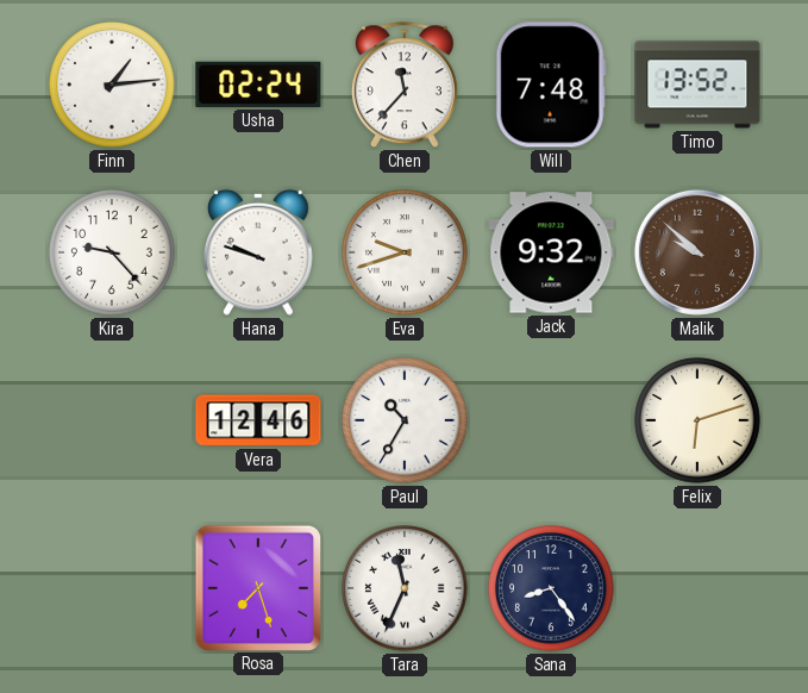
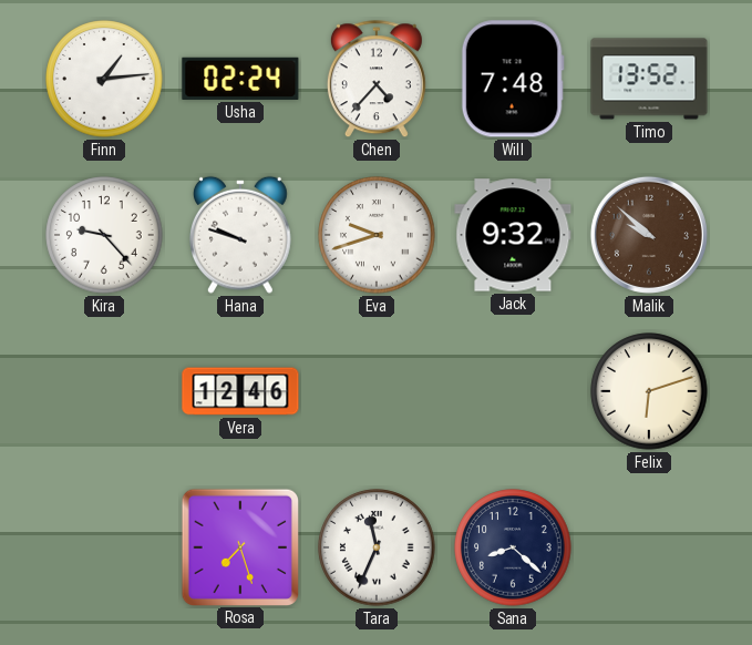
Chen: 11:37 -> 4:37 (377, 80)
Paul: 10:35 -> none (405, 420)
Sana: 8:24 -> 8:22 (513, 547)
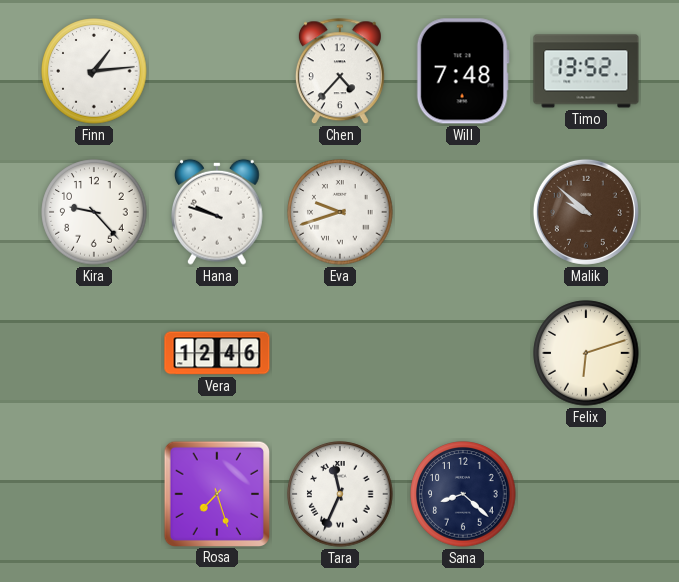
Usha: 02:24 -> none (240, 79)
Jack: 9:32 -> none (513, 235)
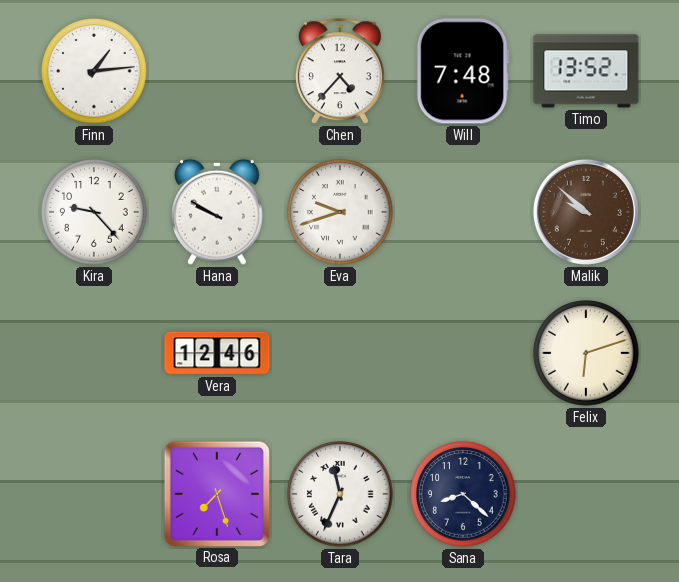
Hana: 9:48 -> 9:50 (218, 212)
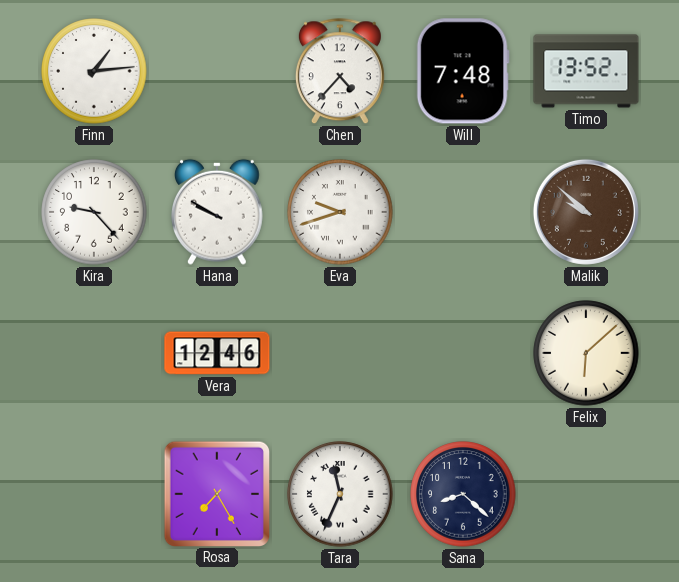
Felix: 6:12 -> 6:08 (586, 353)
Rosa: 7:27 -> 7:25 (216, 493)
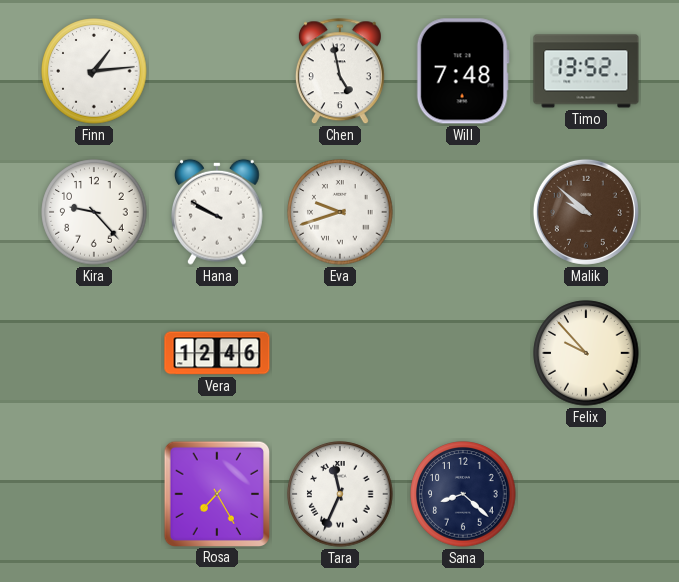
Chen: 4:37 -> 4:58 (340, 72)
Felix: 6:08 -> 9:53 (586, 353)
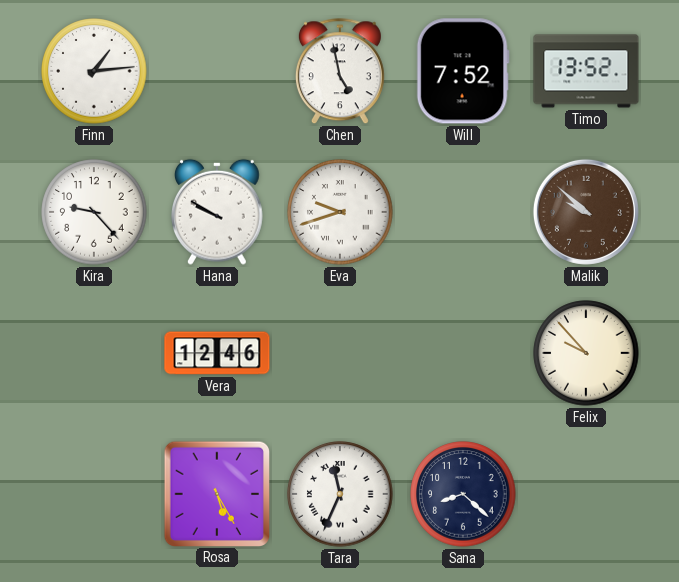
Will: 7:48 -> 7:52 (463, 71)
Rosa: 7:25 -> 5:25 (216, 493)
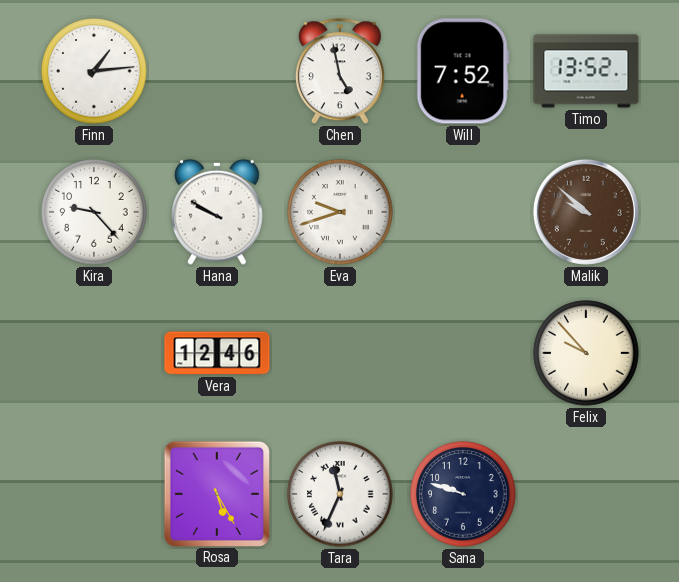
Sana: 8:22 -> 9:48 (463, 494)
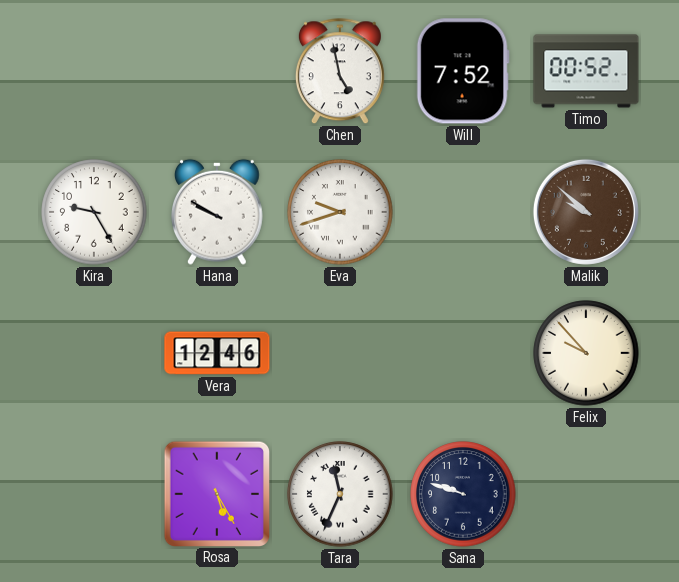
Finn: 1:14 -> none (94, 71)
Timo: 13:52 -> 00:52 (586, 71)
Kira: 9:23 -> 9:25 (94, 212)
